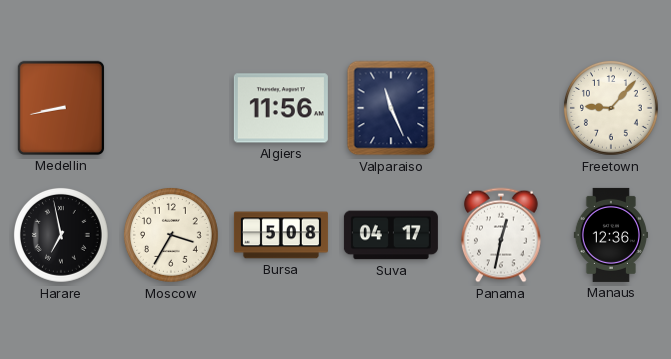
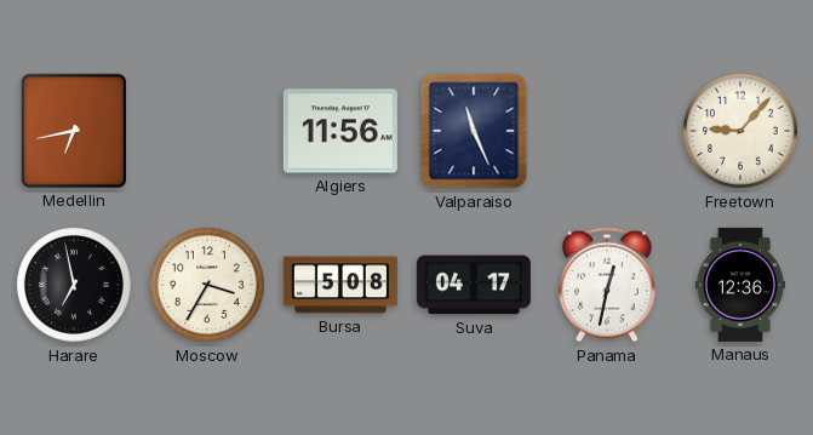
Medellin: 8:43 -> 6:43 (74, 131)
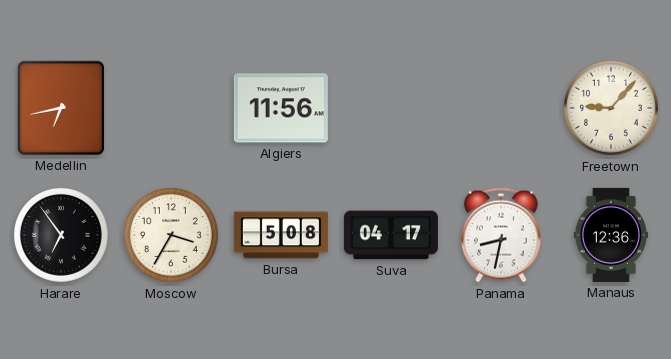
Valparaiso: 11:26 -> none (474, 131)
Harare: 6:58 -> 6:54 (61, 235)
Panama: 12:32 -> 8:32 (501, 235)
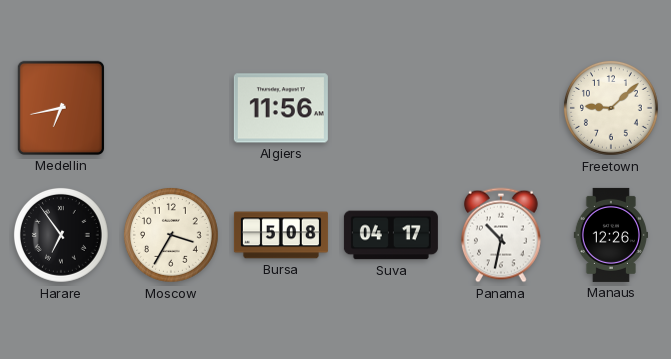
Freetown: 9:07 -> 9:08 (611, 108)
Panama: 8:32 -> 10:32 (501, 235)
Manaus: 12:36 -> 12:26 (610, 235)
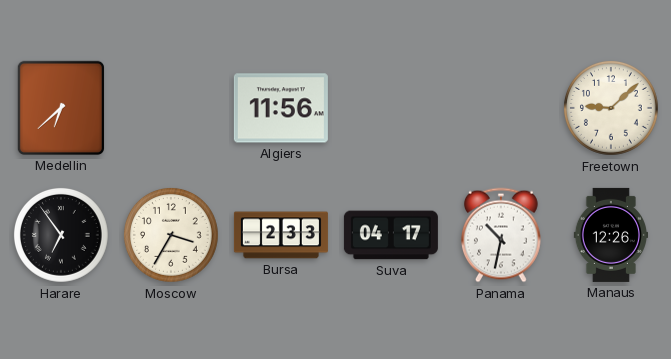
Medellin: 6:43 -> 6:38 (61, 108)
Bursa: 5:08 -> 2:33 (281, 235)
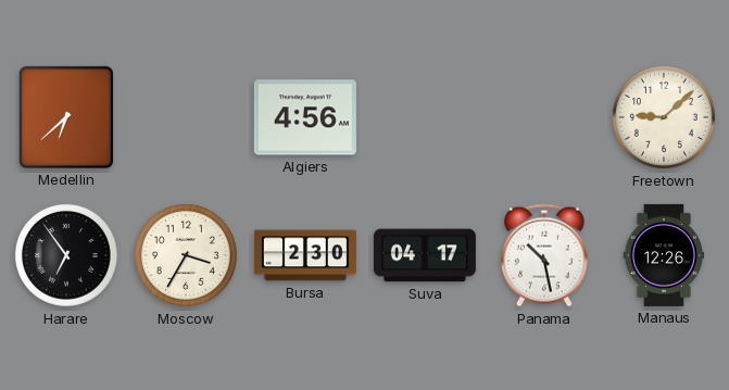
Algiers: 11:56 -> 4:56 (305, 117)
Bursa: 2:33 -> 2:30 (305, 255)
Panama: 10:32 -> 10:28 (544, 255)
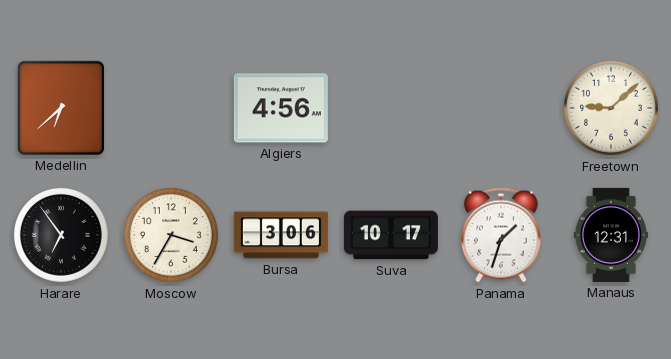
Bursa: 2:30 -> 3:06 (281, 235)
Suva: 04:17 -> 10:17 (391, 235)
Panama: 10:28 -> 1:33 (501, 235)
Manaus: 12:26 -> 12:31 (610, 235)
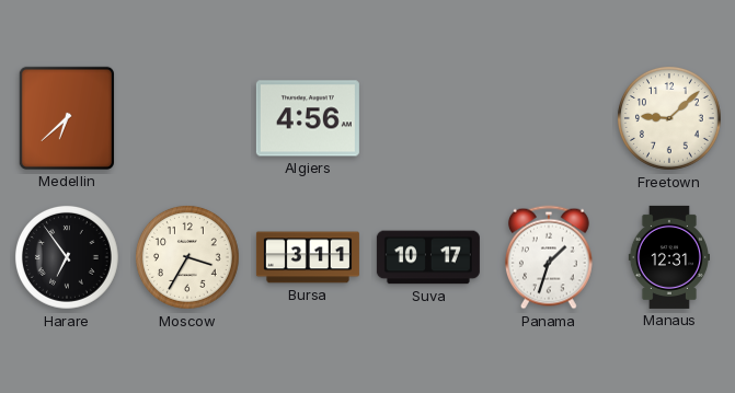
Bursa: 3:06 -> 3:11 (308, 257)
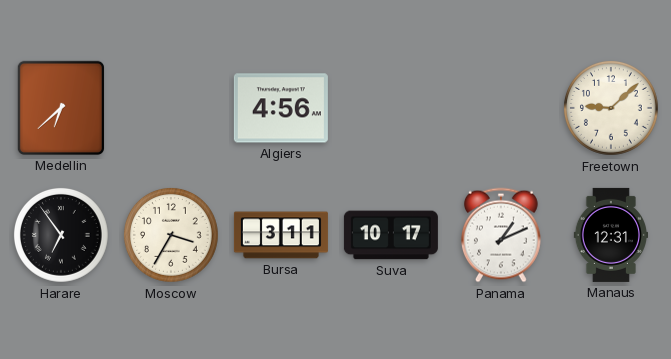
Panama: 1:33 -> 1:11 (501, 235)
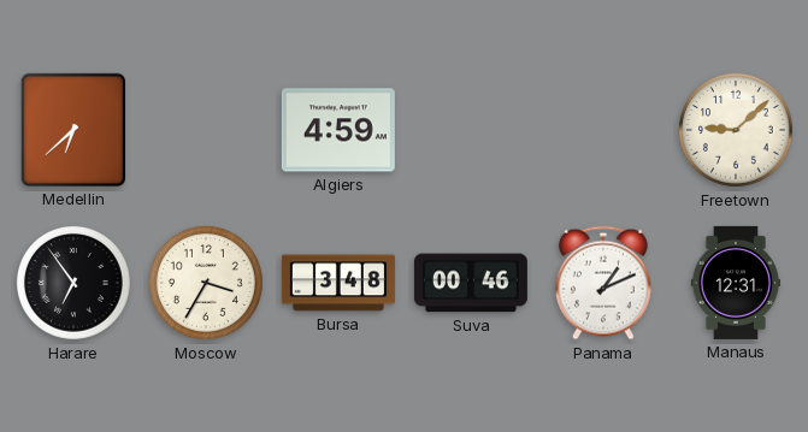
Algiers: 4:56 -> 4:59 (338, 130)
Bursa: 3:11 -> 3:48 (338, 283)
Suva: 10:17 -> 00:46 (471, 283)
